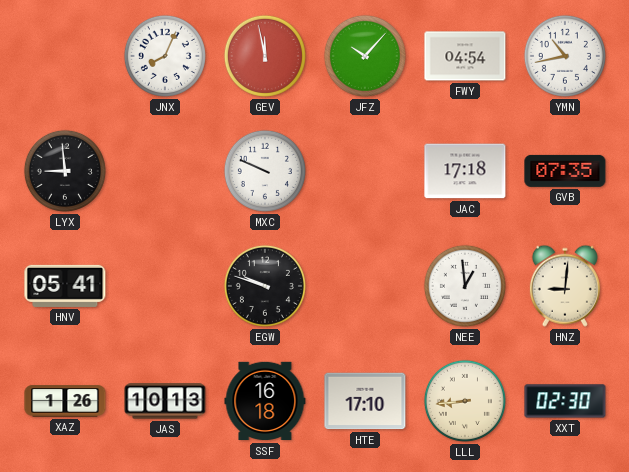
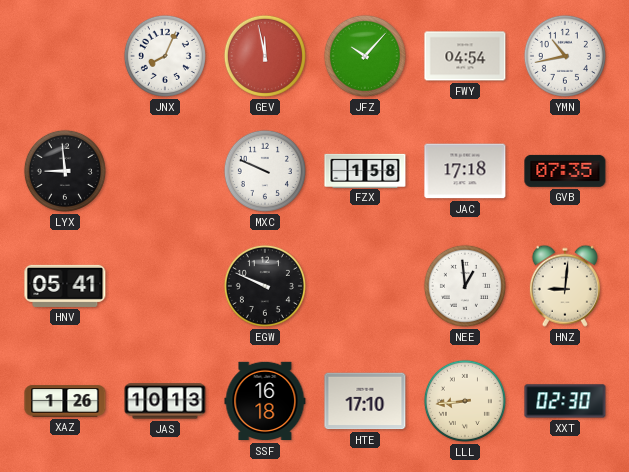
FZX: none -> 1:58 (365, 170)
EGW: 9:48 -> 9:49 (265, 286)
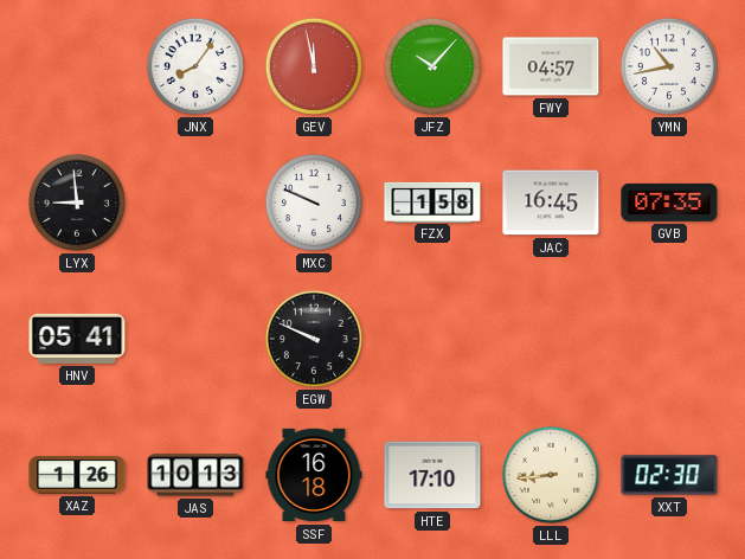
JNX: 8:04 -> 8:06 (195, 66)
FWY: 04:54 -> 04:57 (551, 66)
JAC: 17:18 -> 16:45 (551, 203)
NEE: 12:59 -> none (465, 286)
HNZ: 9:01 -> none (565, 286)
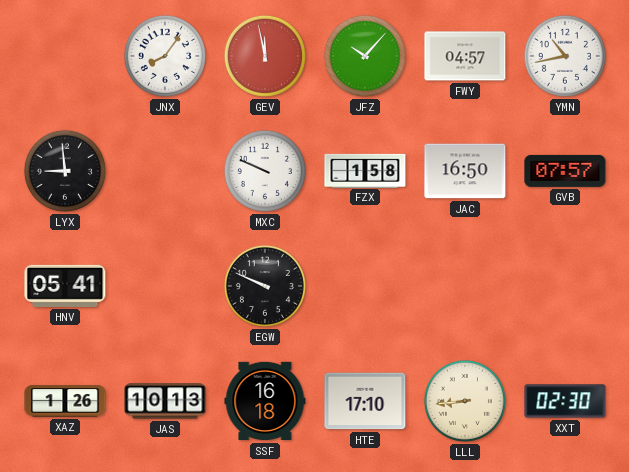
JAC: 16:45 -> 16:50 (465, 171)
GVB: 07:35 -> 07:57 (565, 171)
